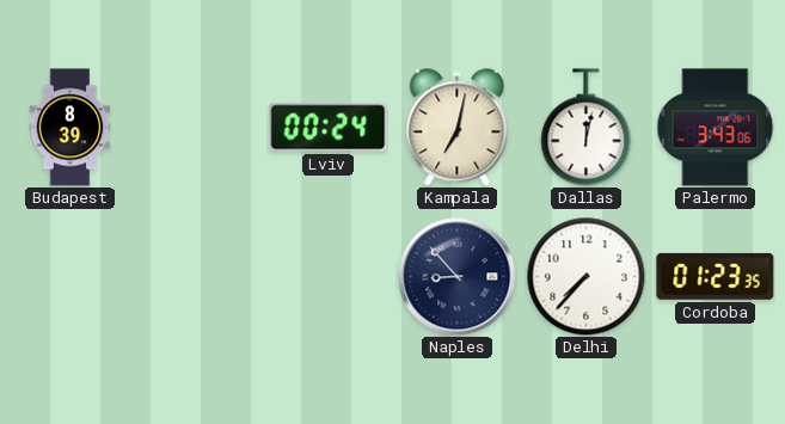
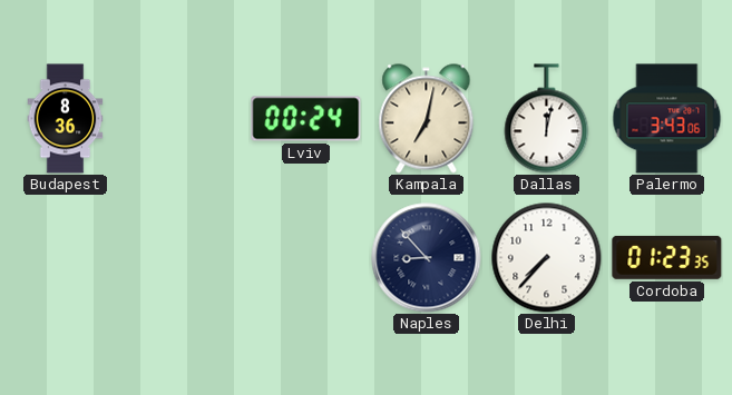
Budapest: 8:39 -> 8:36 (66, 119)
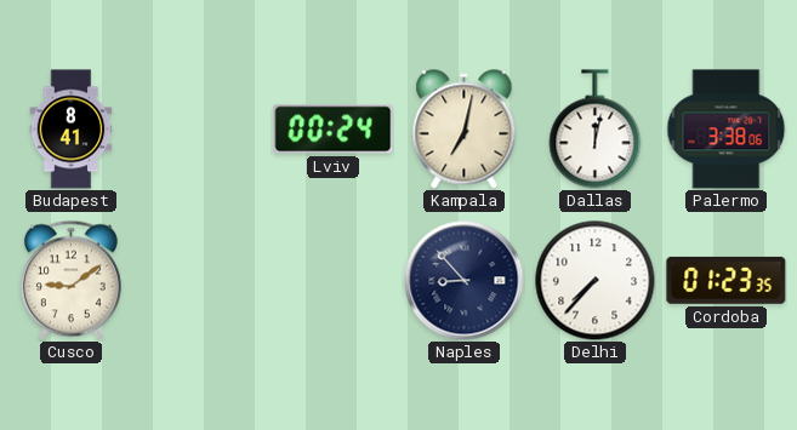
Budapest: 8:36 -> 8:41 (72, 130)
Palermo: 3:43 -> 3:38 (727, 130)
Cusco: none -> 9:09 (70, 280)
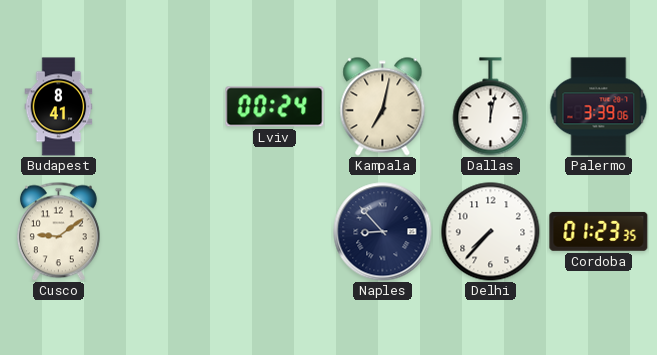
Palermo: 3:38 -> 3:39 (599, 107)
